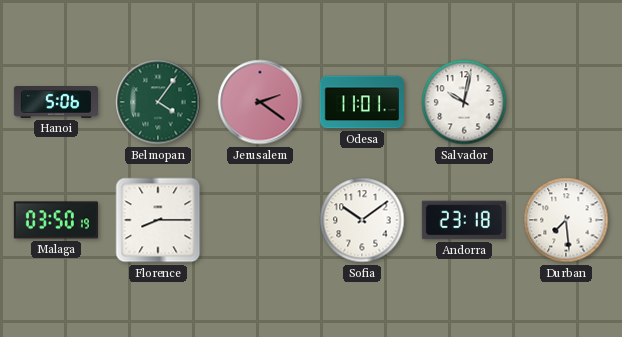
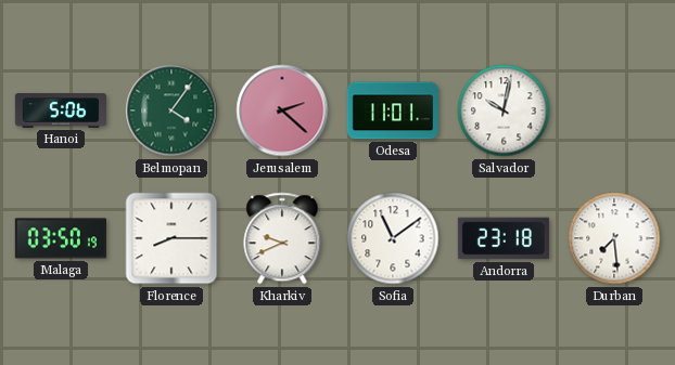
Jerusalem: 2:21 -> 2:22 (282, 110)
Kharkiv: none -> 9:41 (282, 238)
Sofia: 10:09 -> 11:09 (393, 238)
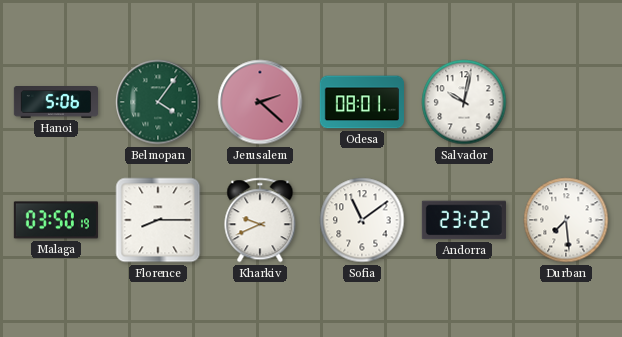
Odesa: 11:01 -> 08:01 (361, 102)
Andorra: 23:18 -> 23:22 (464, 220)
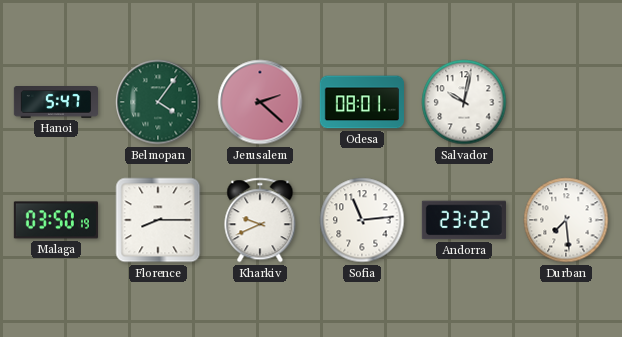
Hanoi: 5:06 -> 5:47 (55, 102)
Sofia: 11:09 -> 11:14 (362, 220)
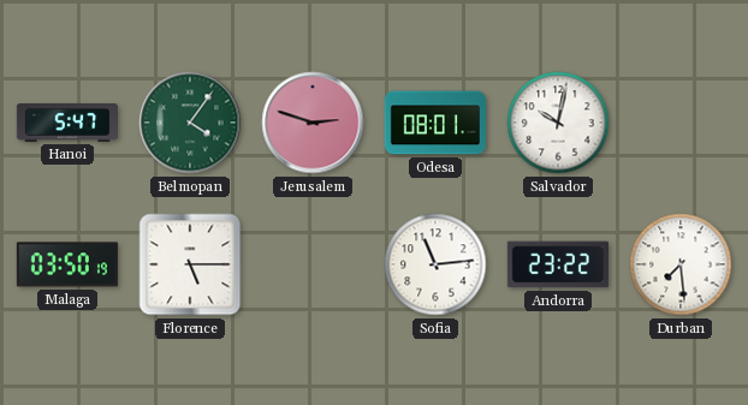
Jerusalem: 2:22 -> 2:48 (313, 123)
Florence: 8:15 -> 5:15 (190, 264)
Kharkiv: 9:41 -> none (260, 220)
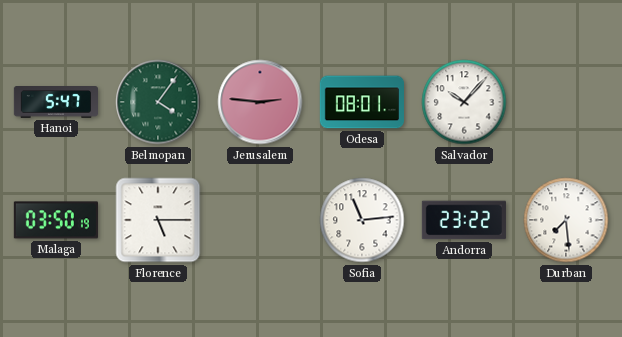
Jerusalem: 2:48 -> 2:46 (260, 102)
Salvador: 10:02 -> 10:07 (464, 102)
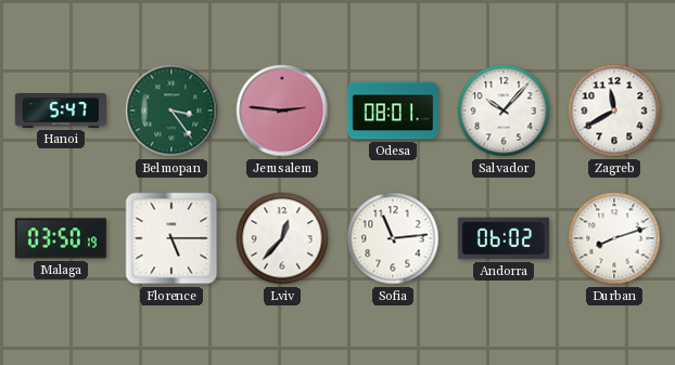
Belmopan: 4:06 -> 3:24 (171, 110)
Zagreb: none -> 11:40 (614, 110)
Lviv: none -> 12:37 (282, 238)
Andorra: 23:22 -> 06:02 (504, 238)
Durban: 7:29 -> 8:12 (614, 238)
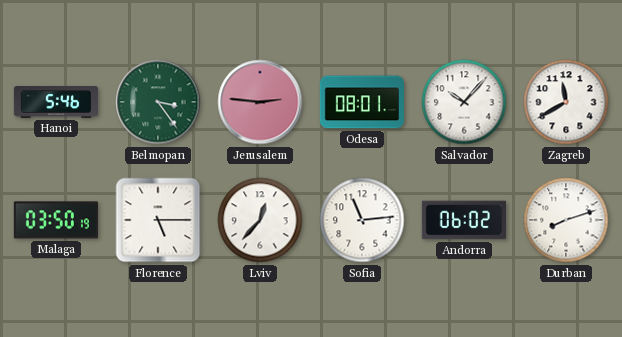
Hanoi: 5:47 -> 5:46 (55, 102)
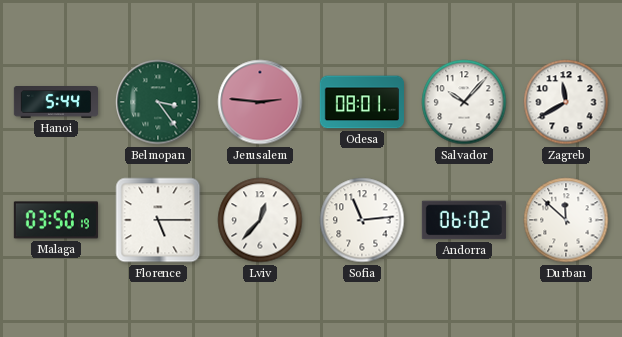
Hanoi: 5:46 -> 5:44 (55, 102)
Durban: 8:12 -> 11:52 (566, 220)
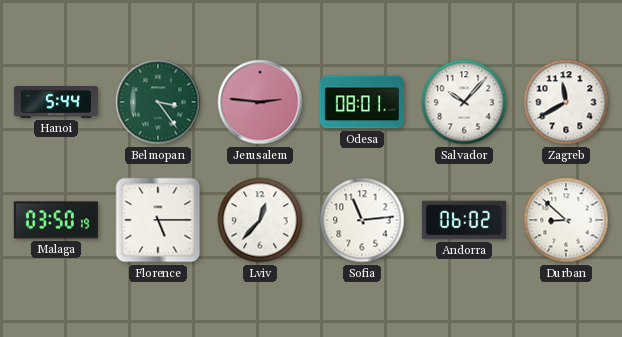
Durban: 11:52 -> 8:52 (566, 220)
